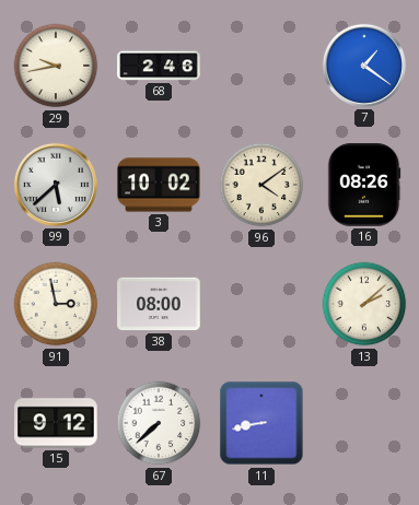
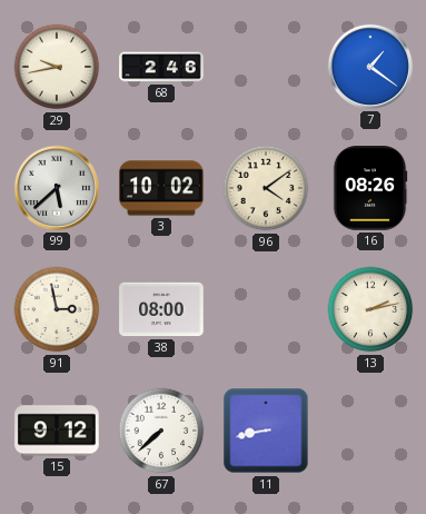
13: 2:08 -> 2:13 (370, 309)
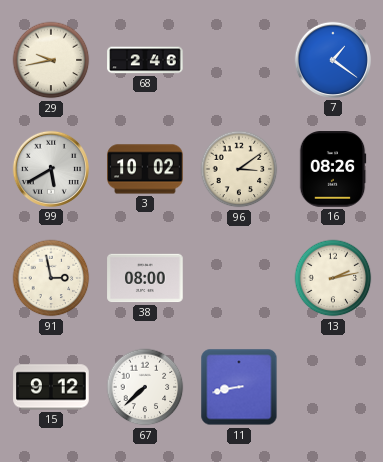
99: 5:38 -> 5:40 (51, 169)
96: 4:09 -> 3:09 (239, 169)
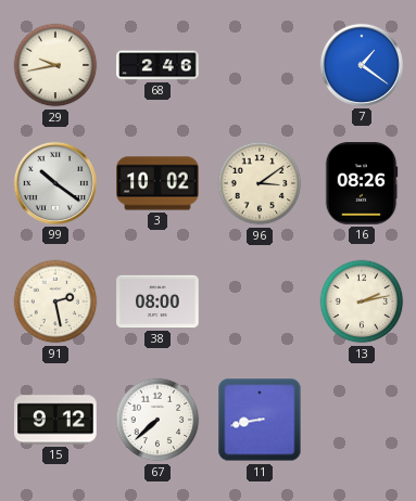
99: 5:40 -> 10:21 (55, 183)
91: 2:58 -> 2:28 (55, 301)
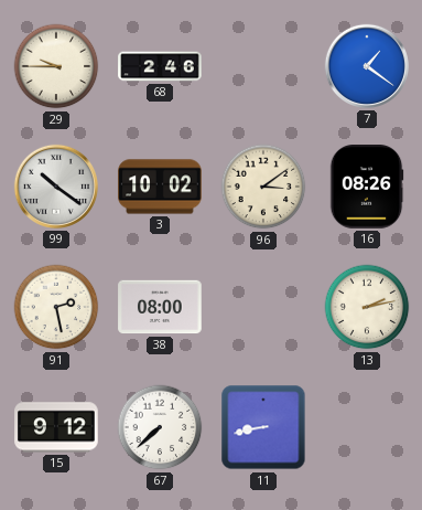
29: 9:43 -> 9:45 (56, 66)
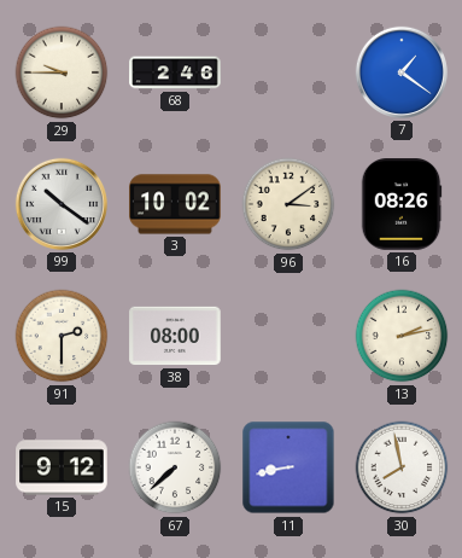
91: 2:28 -> 2:30 (62, 336)
30: none -> 7:58 (402, 467)
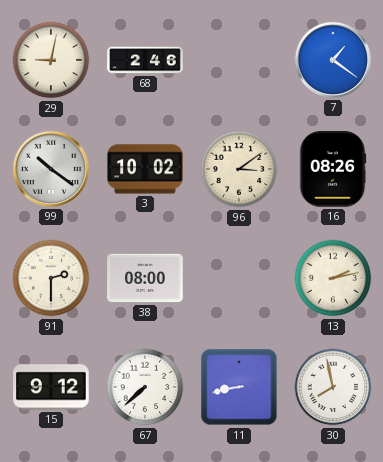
29: 9:45 -> 9:02 (51, 60)
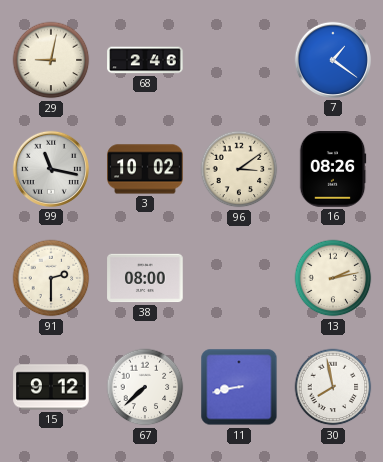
99: 10:21 -> 11:17 (51, 169)
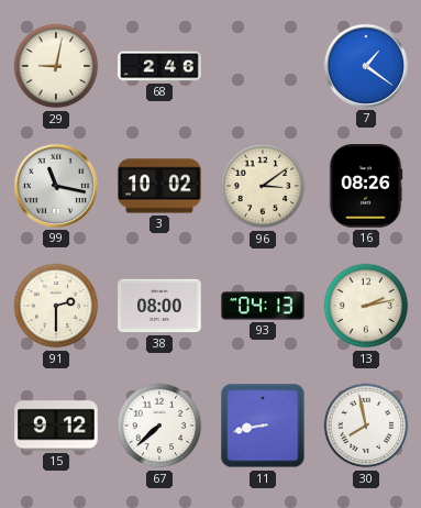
93: none -> 04:13 (263, 306)
